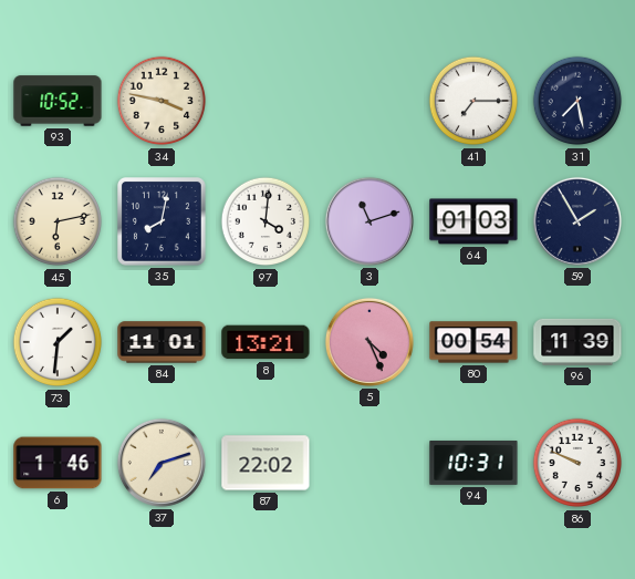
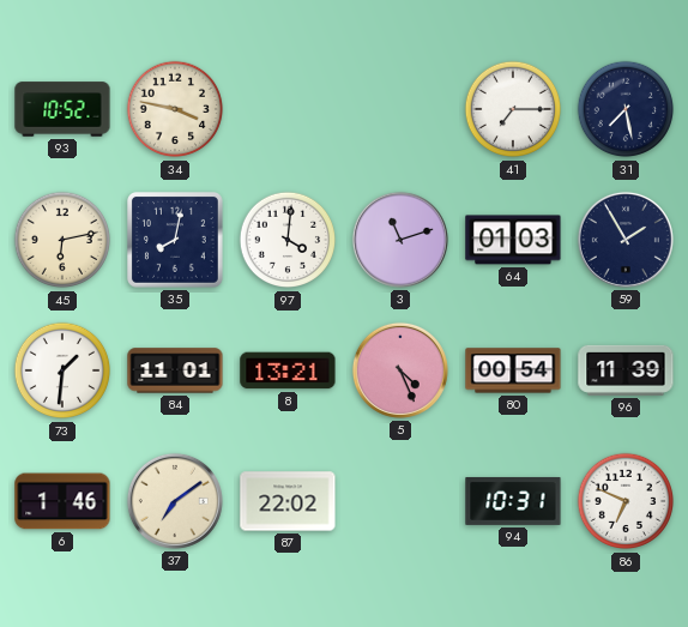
37: 7:12 -> 7:09 (175, 501)
86: 9:49 -> 6:49 (626, 501)
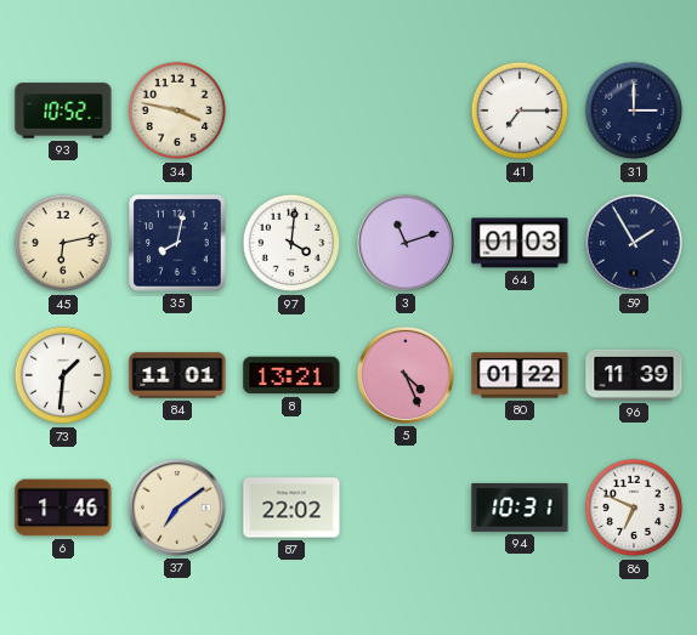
31: 7:28 -> 3:00 (634, 110)
80: 00:54 -> 01:22 (520, 375)
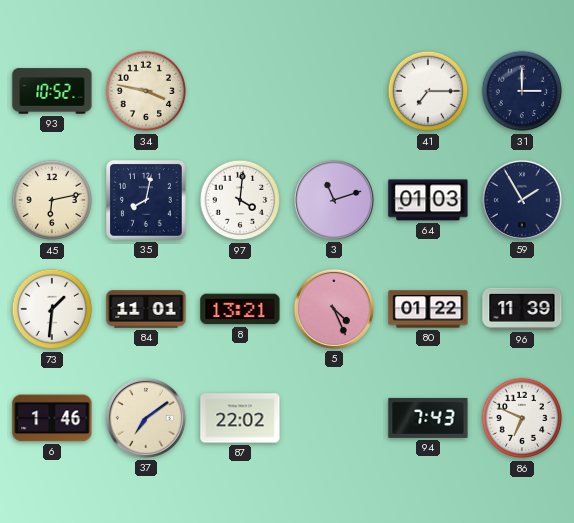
94: 10:31 -> 7:43 (428, 418)
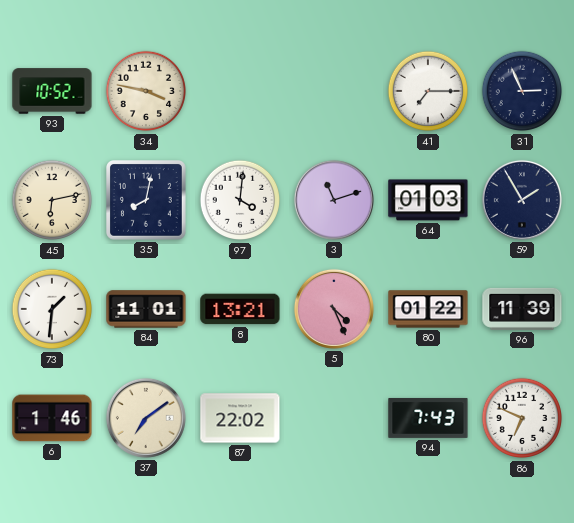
31: 3:00 -> 2:56 (522, 91)
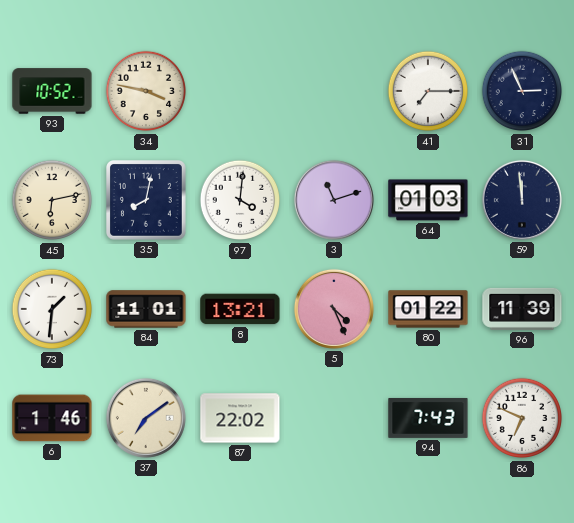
59: 1:55 -> 11:59 (522, 200)
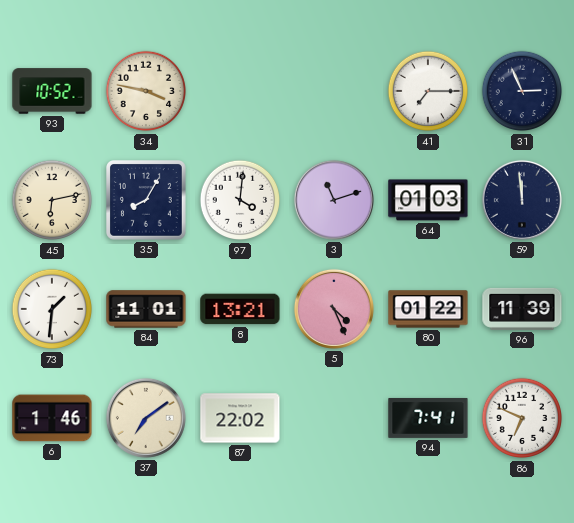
35: 8:02 -> 8:05 (147, 201)
94: 7:43 -> 7:41 (428, 418)
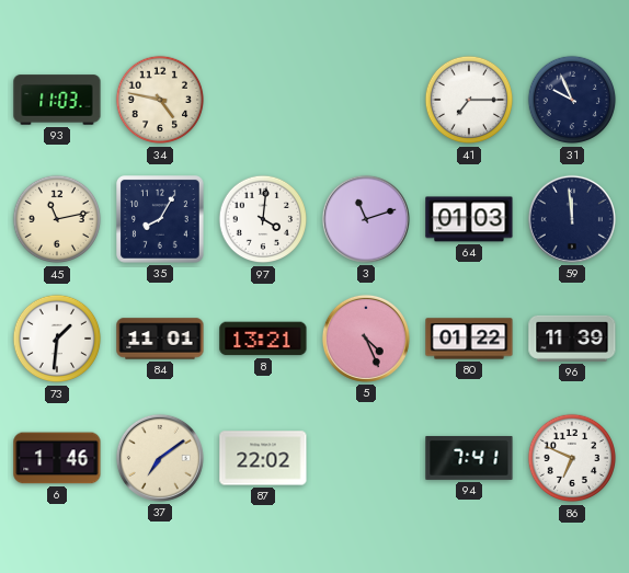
93: 10:52 -> 11:03 (57, 100)
34: 3:47 -> 4:47 (160, 100)
31: 2:56 -> 9:56 (572, 100)
45: 6:13 -> 11:13 (57, 219)
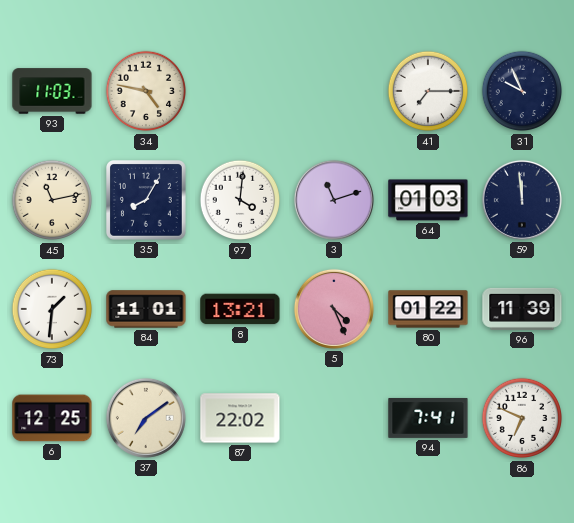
6: 1:46 -> 12:25 (52, 418)
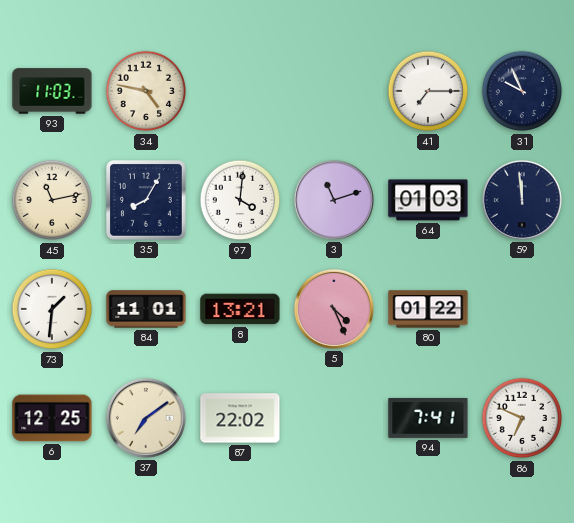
96: 11:39 -> none (522, 309)
